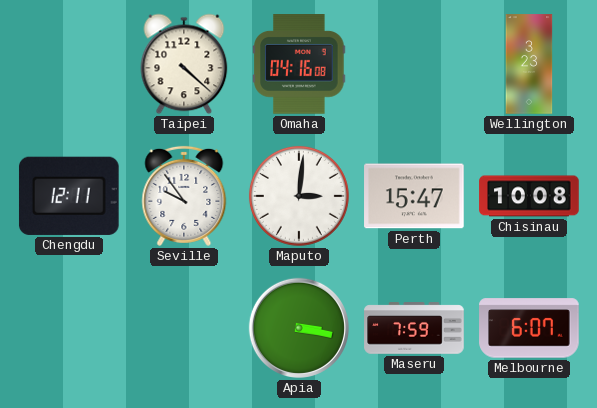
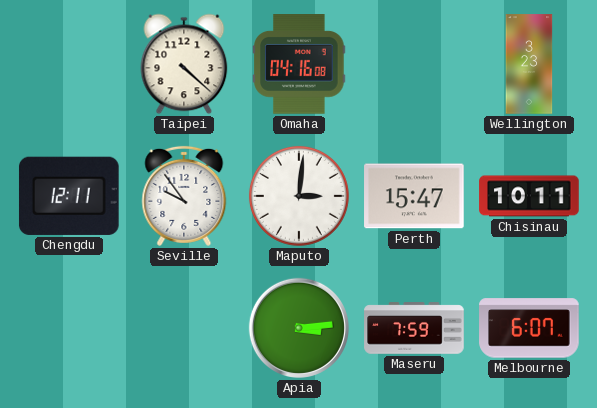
Chisinau: 10:08 -> 10:11 (529, 196)
Apia: 3:17 -> 3:14 (299, 328)
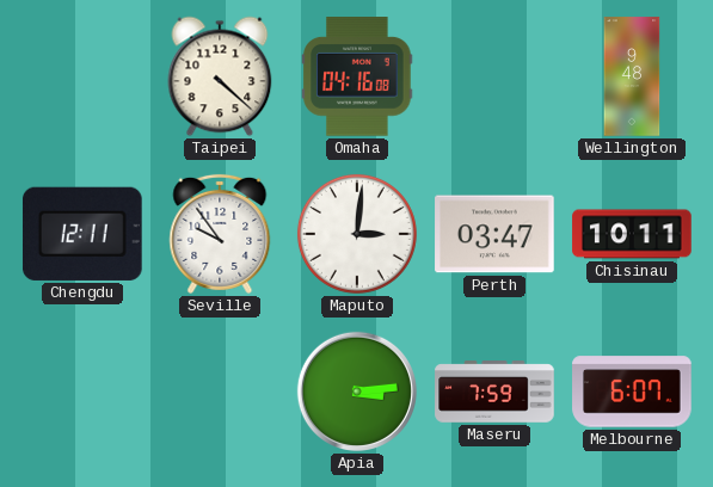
Wellington: 3:23 -> 9:48 (632, 76)
Perth: 15:47 -> 03:47 (494, 234)
